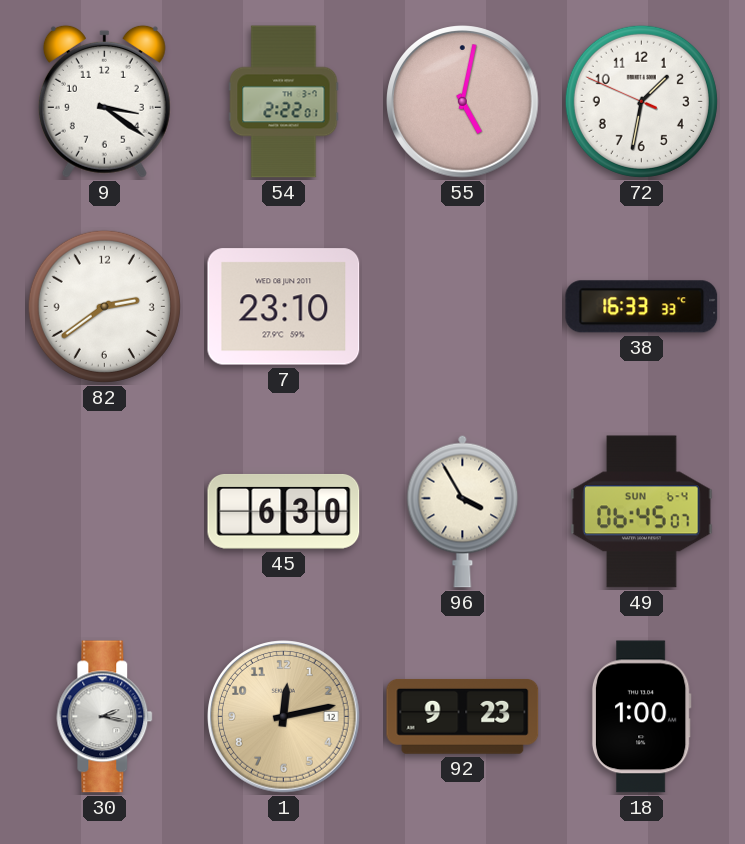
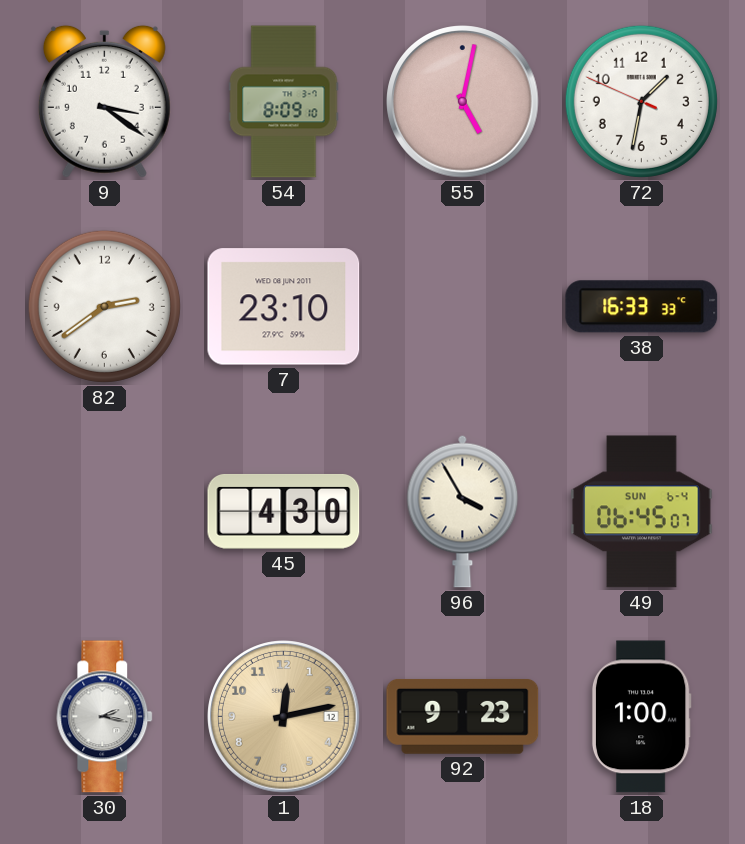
54: 2:22 -> 8:09 (284, 102)
45: 6:30 -> 4:30 (284, 511)
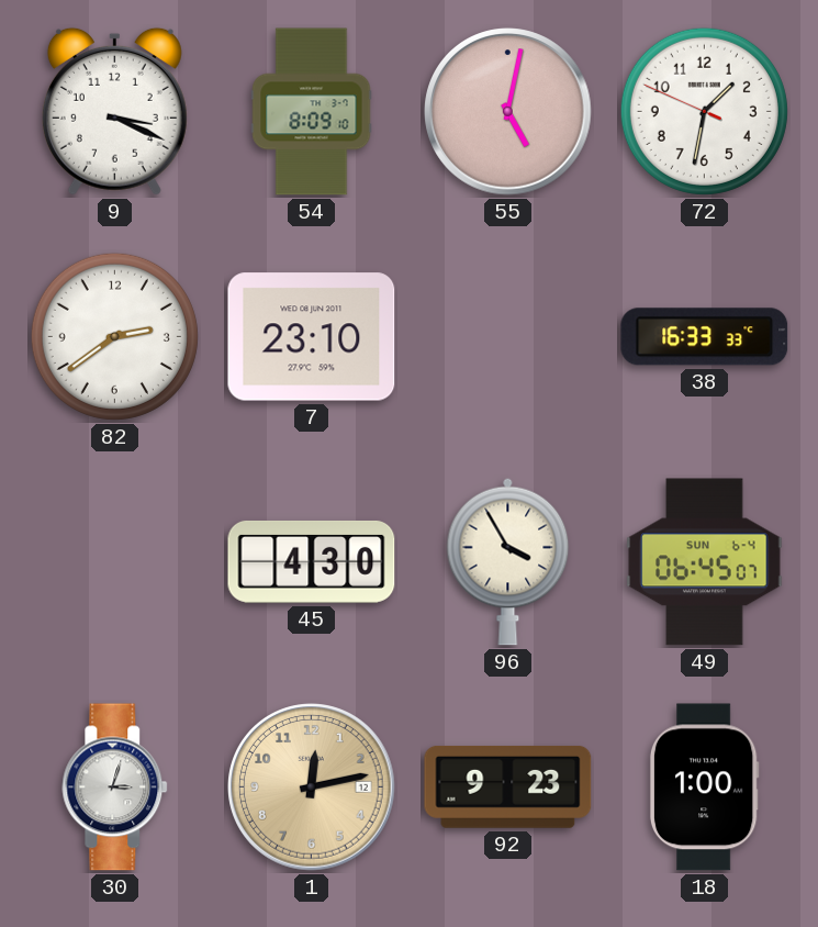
9: 3:21 -> 3:19 (114, 111)
30: 2:17 -> 3:03 (115, 788)
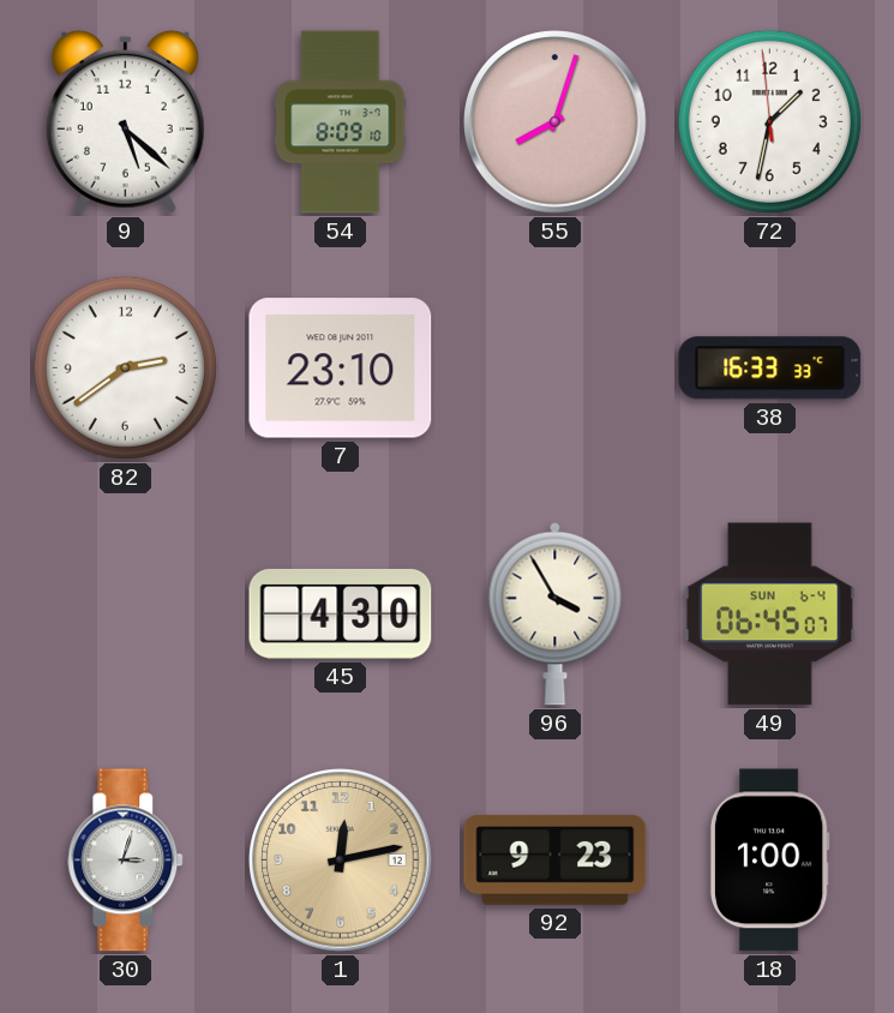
9: 3:19 -> 5:22 (125, 121)
55: 5:02 -> 8:03 (556, 122)
72: 1:31:49 -> 1:31:59 (769, 121)
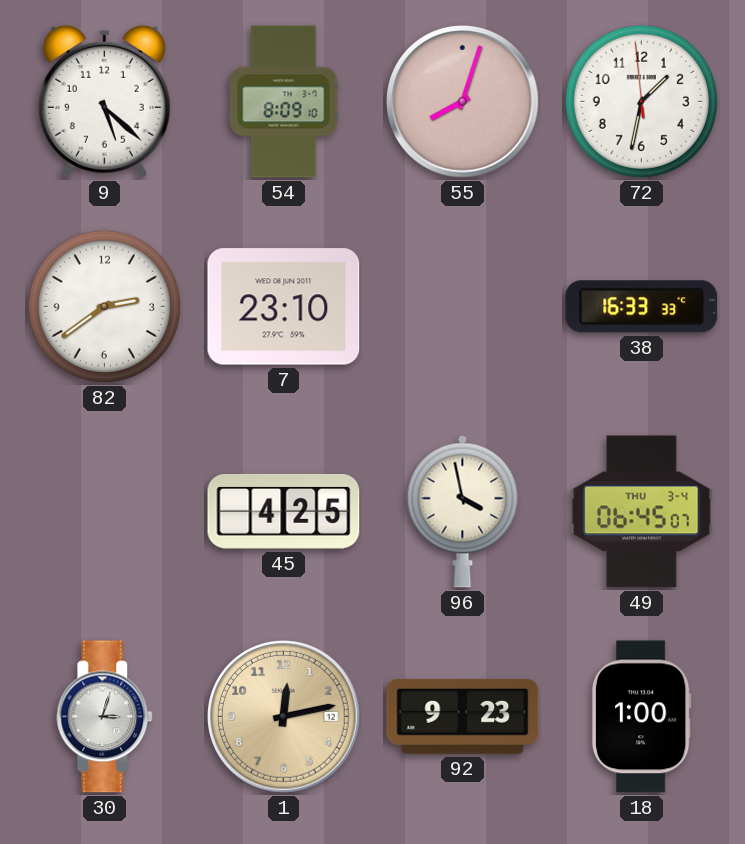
45: 4:30 -> 4:25 (284, 511)
96: 3:55 -> 3:58 (463, 511)
49 date: SUN 6-4 -> THU 3-4 (642, 512)
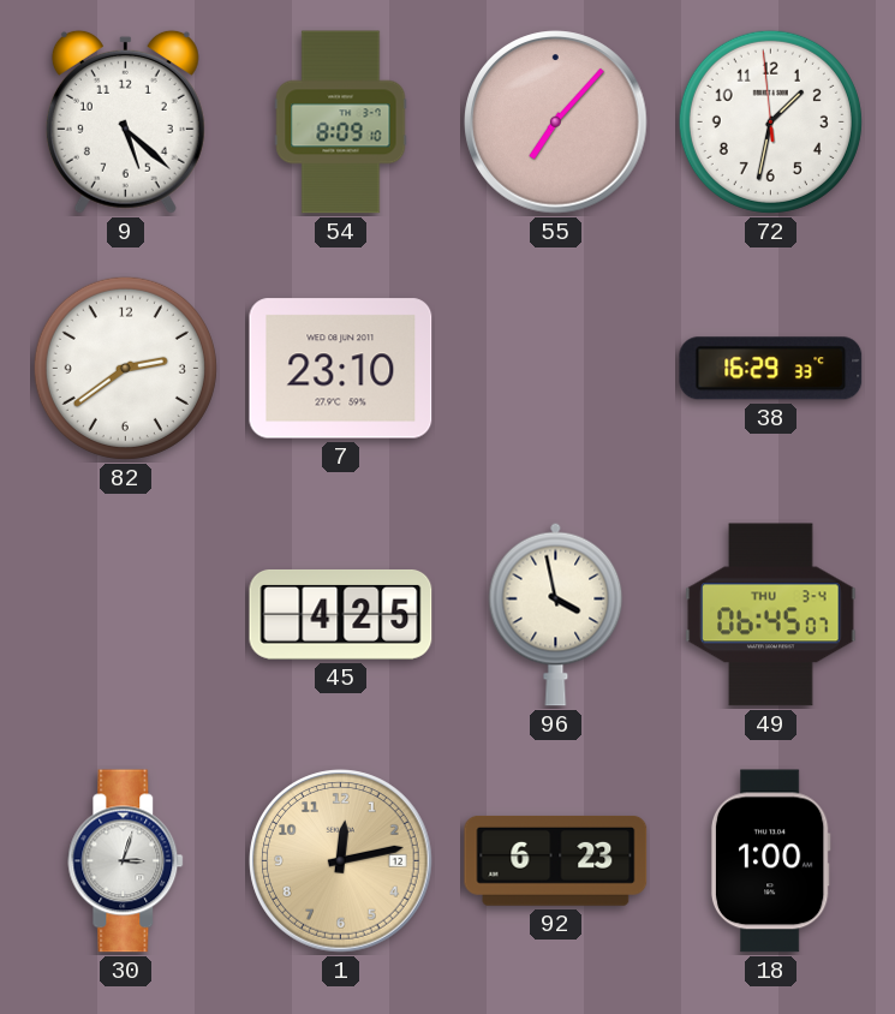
55: 8:03 -> 7:07 (556, 123)
38: 16:33 -> 16:29 (771, 369)
92: 9:23 -> 6:23 (556, 860)
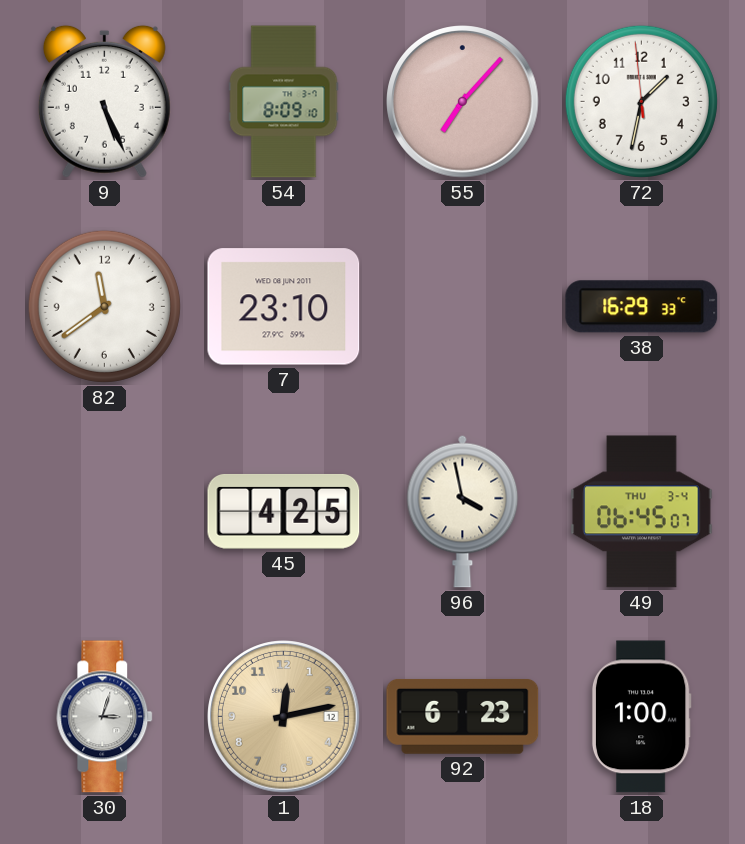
9: 5:22 -> 5:26 (104, 101)
82: 2:39 -> 11:39 (104, 306)
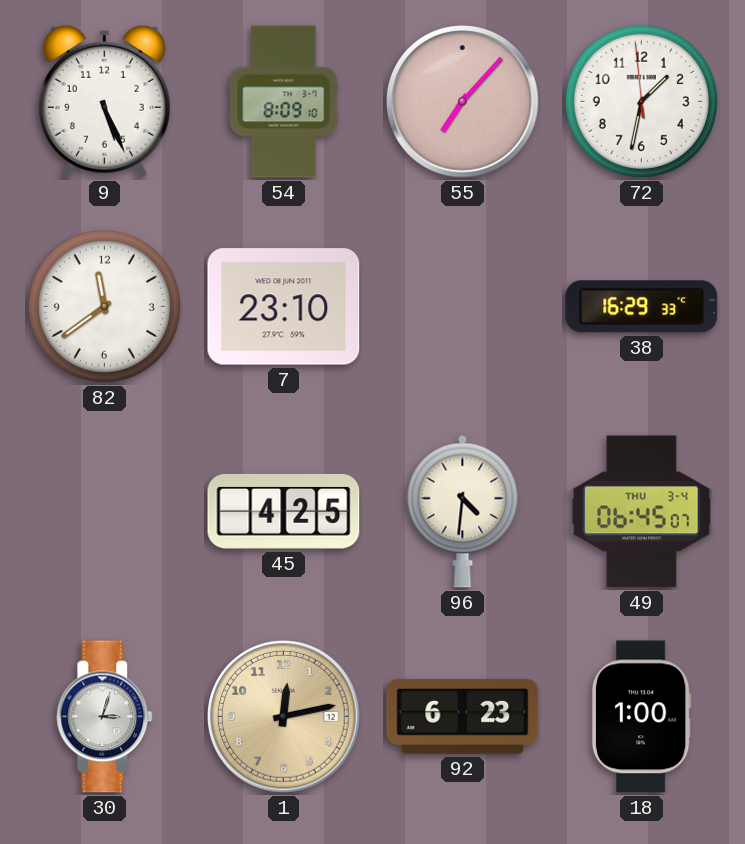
96: 3:58 -> 4:31 (463, 511)
